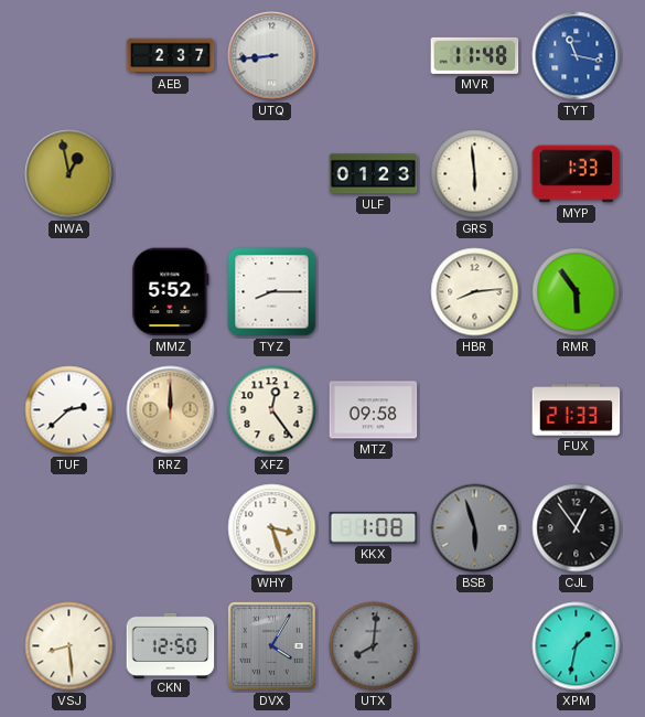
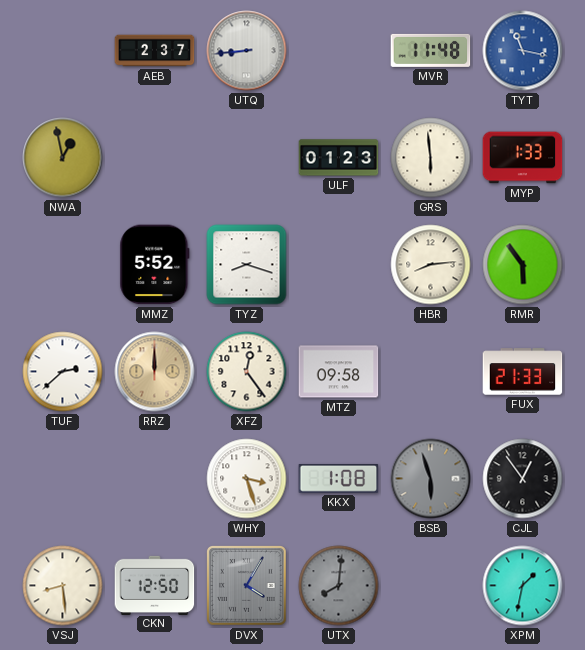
TYZ: 8:15 -> 8:18 (247, 265)
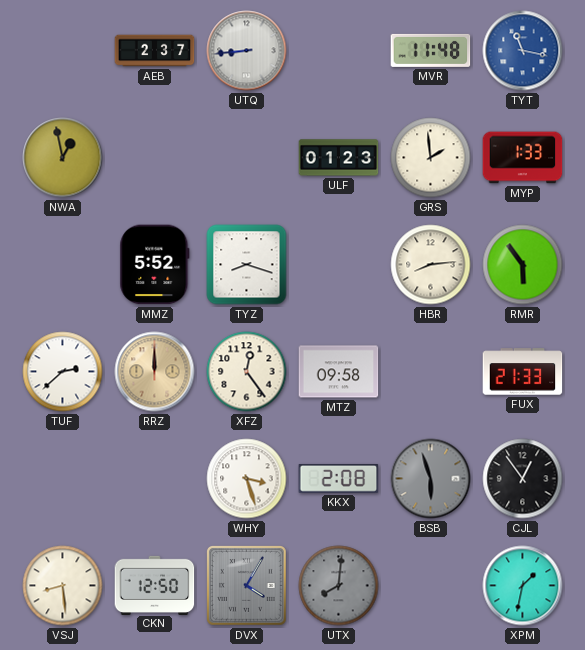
GRS: 5:59 -> 1:59 (431, 158)
KKX: 1:08 -> 2:08 (339, 478)
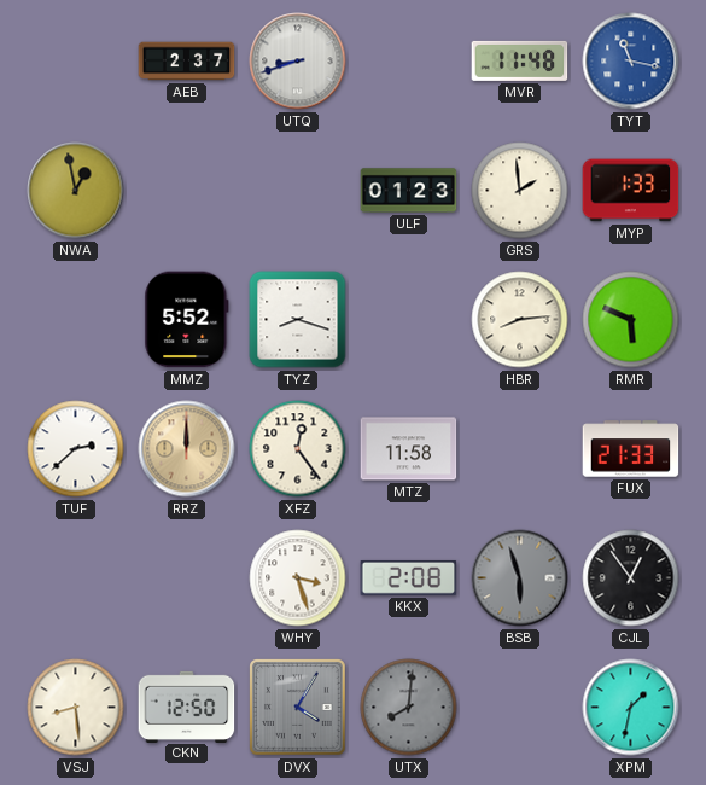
UTQ: 8:44 -> 8:42 (298, 62)
RMR: 5:54 -> 5:49 (631, 320)
MTZ: 09:58 -> 11:58 (409, 449)
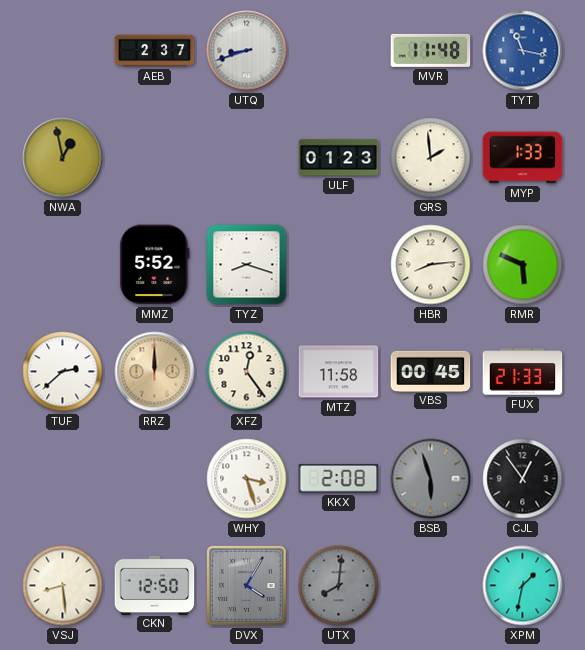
VBS: none -> 00:45 (431, 371)
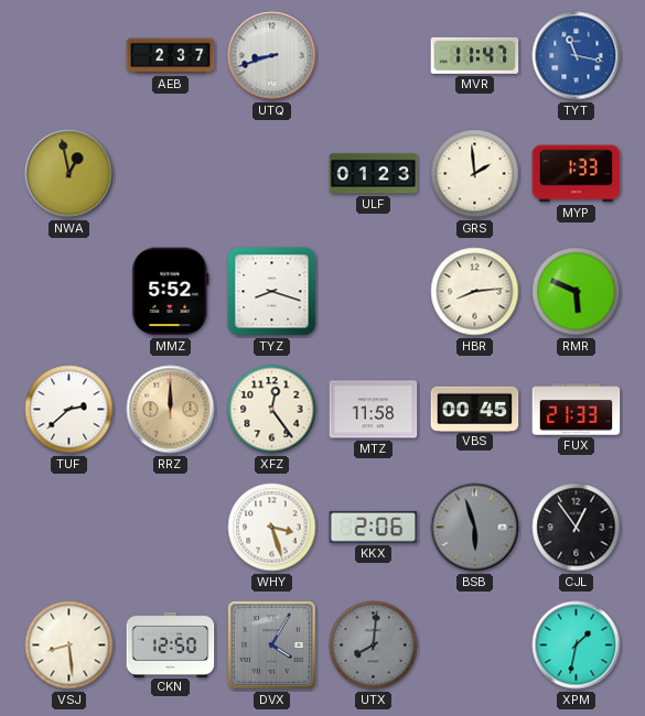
MVR: 11:48 -> 11:47 (475, 55)
KKX: 2:08 -> 2:06 (374, 527)
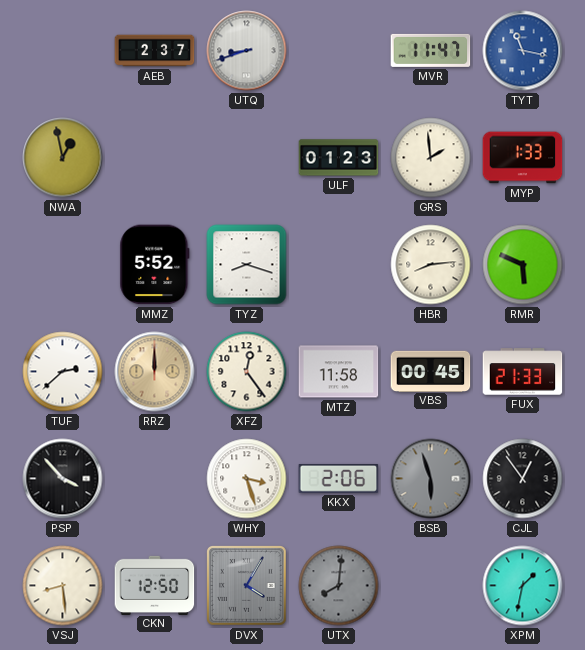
PSP: none -> 3:53 (63, 479)
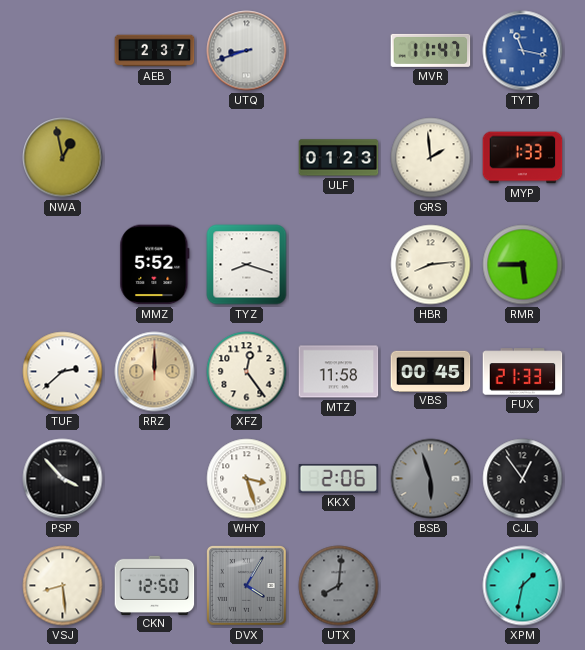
RMR: 5:49 -> 5:45 (523, 265)
